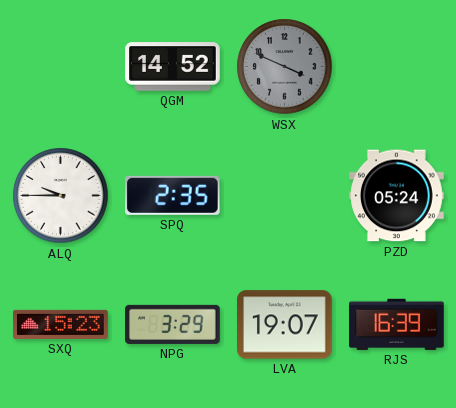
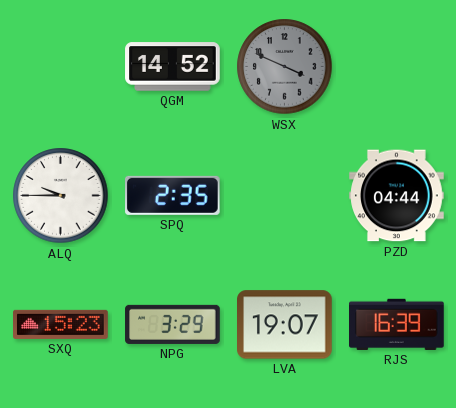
PZD: 05:24 -> 04:44 (397, 196)
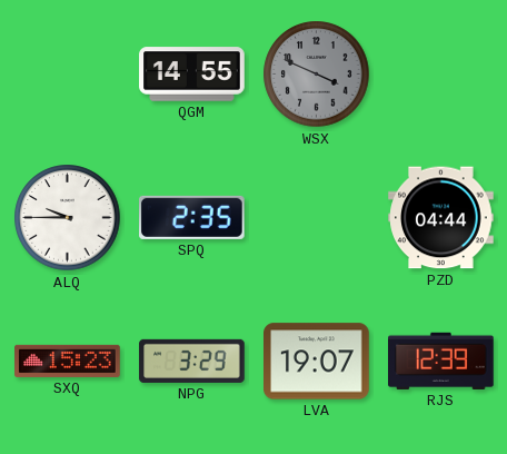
QGM: 14:52 -> 14:55 (192, 75)
RJS: 16:39 -> 12:39 (441, 361)
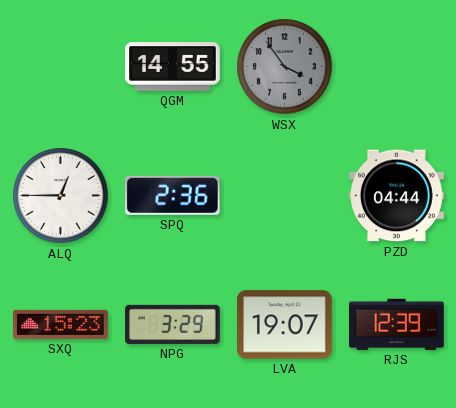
WSX: 3:49 -> 3:54 (285, 67)
ALQ: 9:45 -> 12:45 (61, 196)
SPQ: 2:35 -> 2:36 (173, 195)
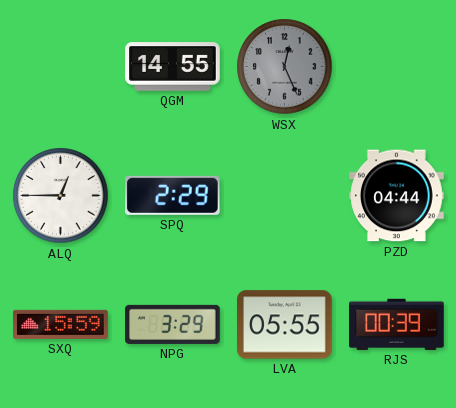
WSX: 3:54 -> 12:26 (285, 67)
SPQ: 2:36 -> 2:29 (173, 195)
SXQ: 15:23 -> 15:59 (61, 324)
LVA: 19:07 -> 05:55 (285, 325)
RJS: 12:39 -> 00:39 (397, 324)
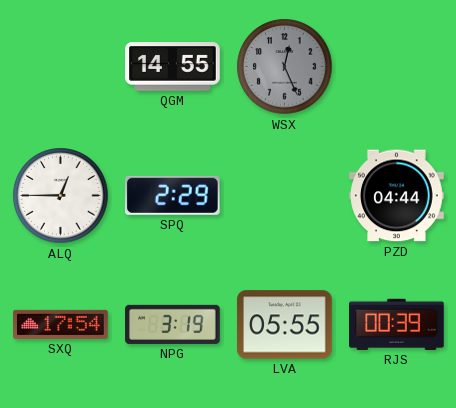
SXQ: 15:59 -> 17:54 (61, 324)
NPG: 3:29 -> 3:19 (173, 324)
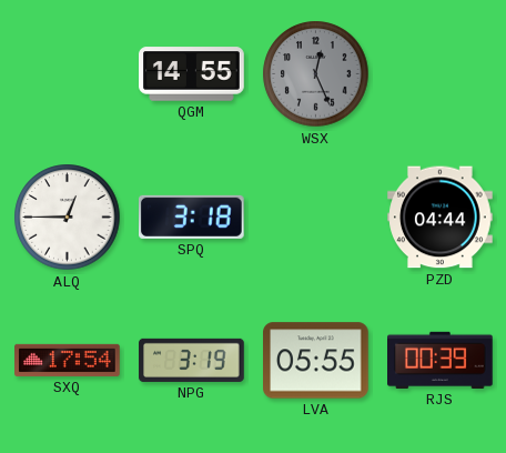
SPQ: 2:29 -> 3:18 (192, 217)
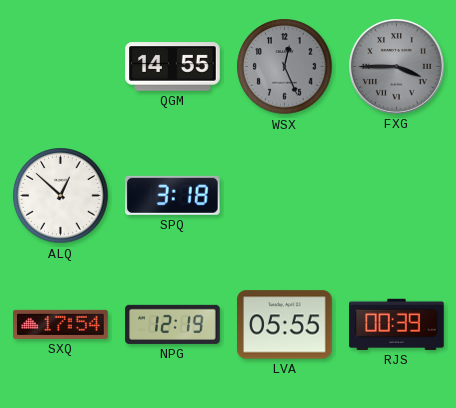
FXG: none -> 3:45 (397, 67)
ALQ: 12:45 -> 12:52 (61, 196)
PZD: 04:44 -> none (441, 218)
NPG: 3:19 -> 12:19 (173, 324)
